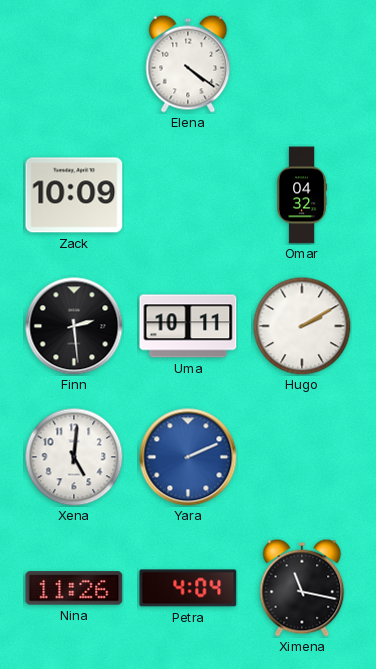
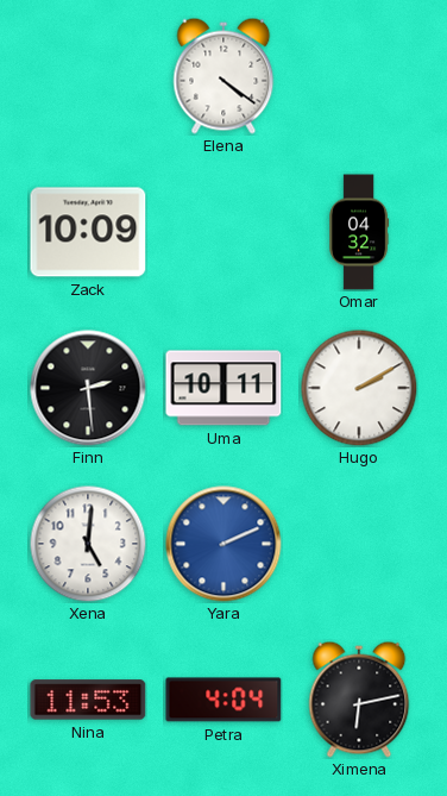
Nina: 11:26 -> 11:53 (88, 700)
Ximena: 11:17 -> 6:13 (359, 700)
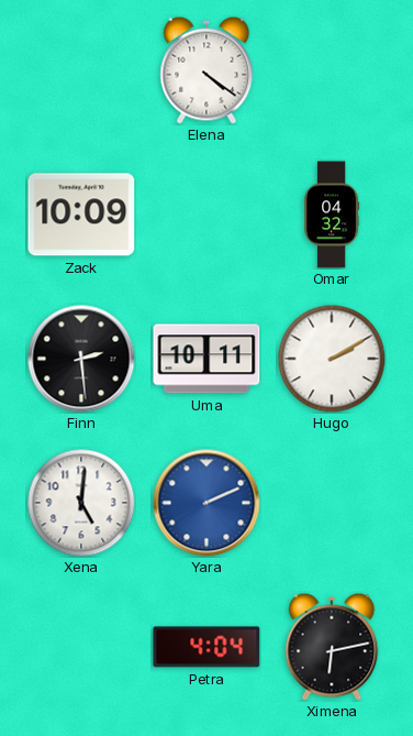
Nina: 11:53 -> none (88, 700)
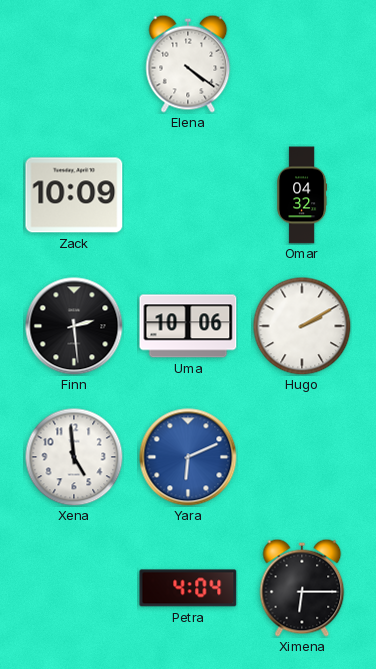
Uma: 10:11 -> 10:06 (188, 326)
Xena: 5:01 -> 4:59 (74, 457)
Yara: 2:11 -> 6:11 (188, 457)
Ximena: 6:13 -> 6:15 (302, 588)
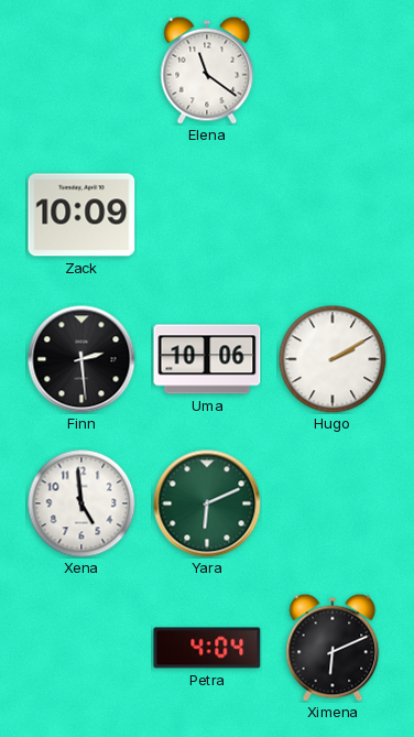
Elena: 4:21 -> 11:21 (207, 71)
Omar: 04:32 -> none (302, 195)
Yara dial: blue -> green (207, 503)
Ximena: 6:15 -> 6:11 (333, 648)
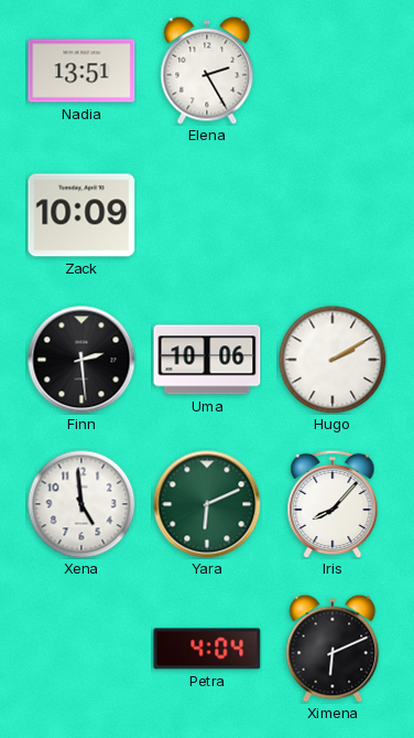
Nadia: none -> 13:51 (81, 71)
Elena: 11:21 -> 2:25 (207, 71)
Iris: none -> 8:07 (333, 504)
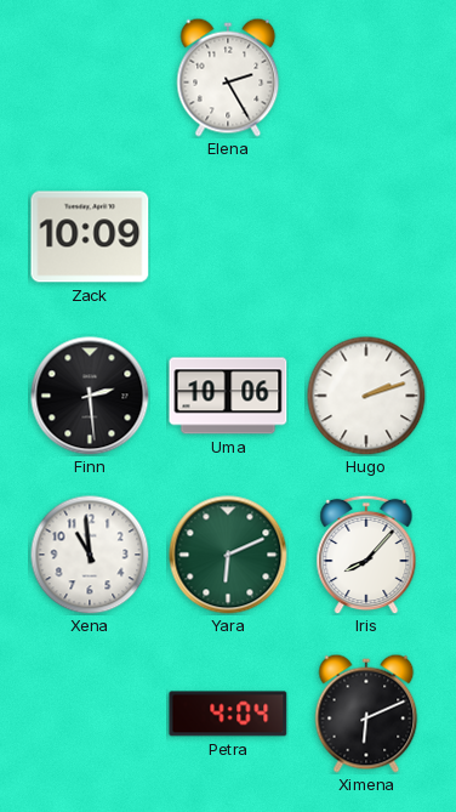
Nadia: 13:51 -> none (81, 71)
Hugo: 2:10 -> 2:12 (366, 396)
Xena: 4:59 -> 10:59 (90, 555)
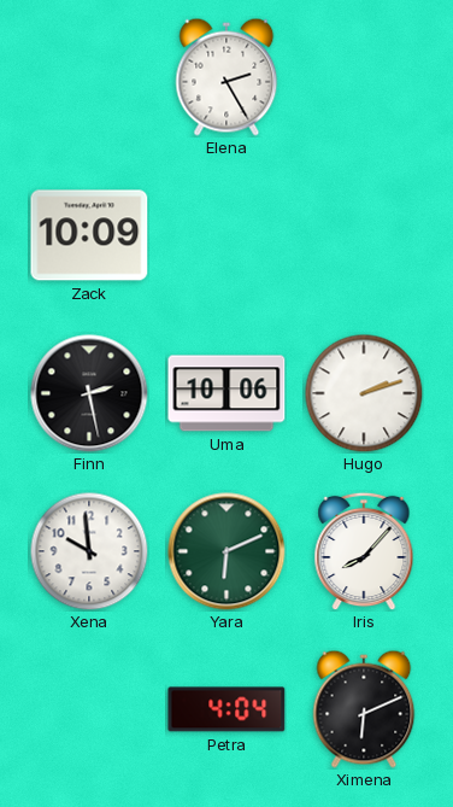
Finn: 2:29 -> 2:28 (89, 393)
Xena: 10:59 -> 9:59 (89, 551)
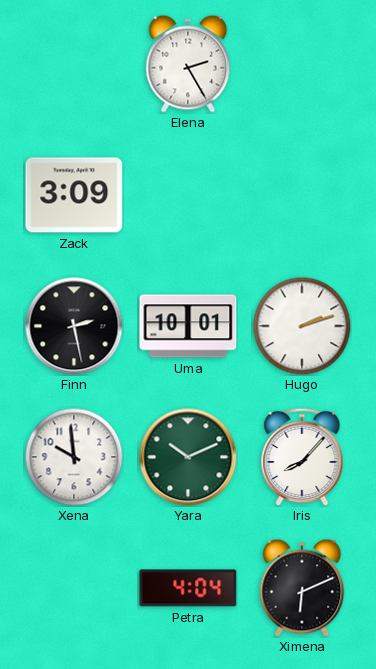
Zack: 10:09 -> 3:09 (74, 195)
Uma: 10:06 -> 10:01 (188, 326)
Yara: 6:11 -> 10:11 (188, 457)
